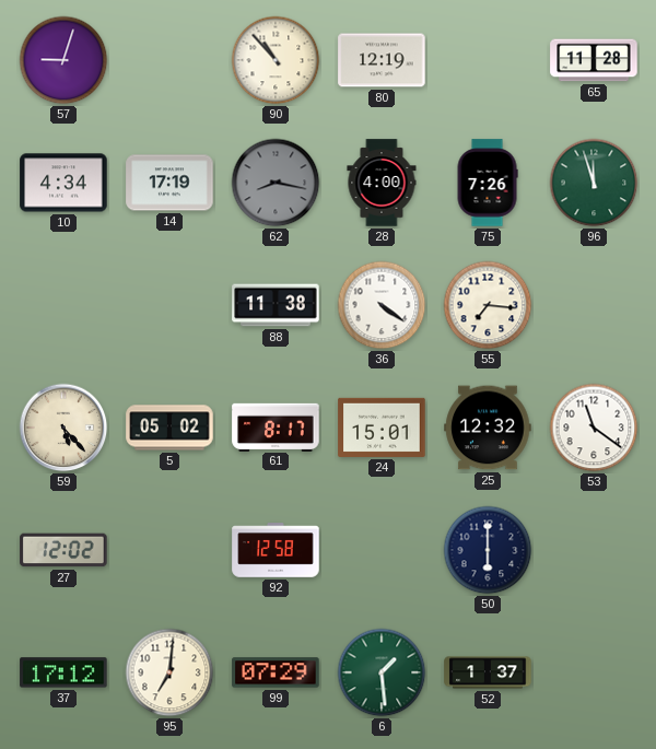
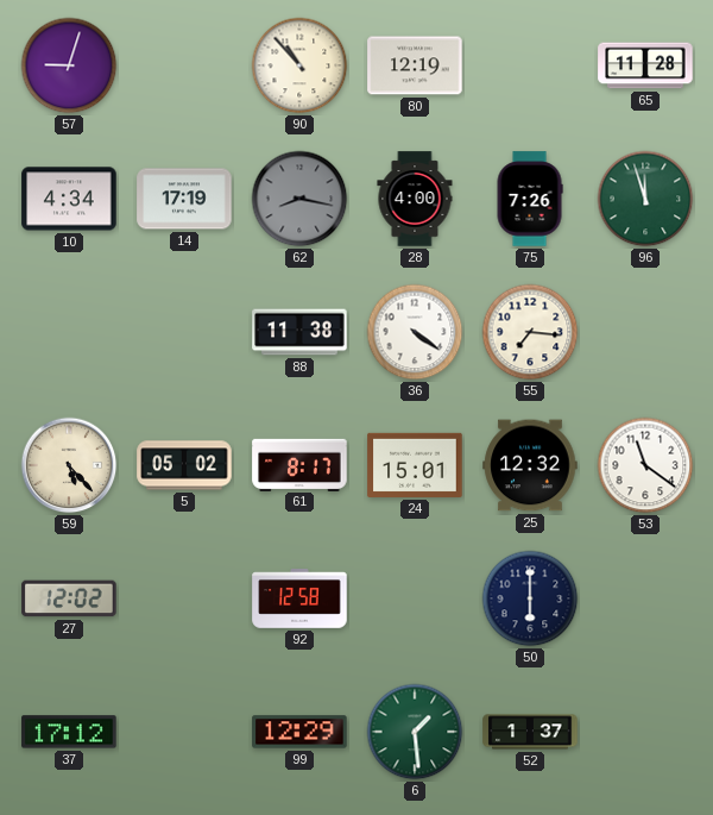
95: 7:01 -> none (169, 672)
99: 07:29 -> 12:29 (299, 732)
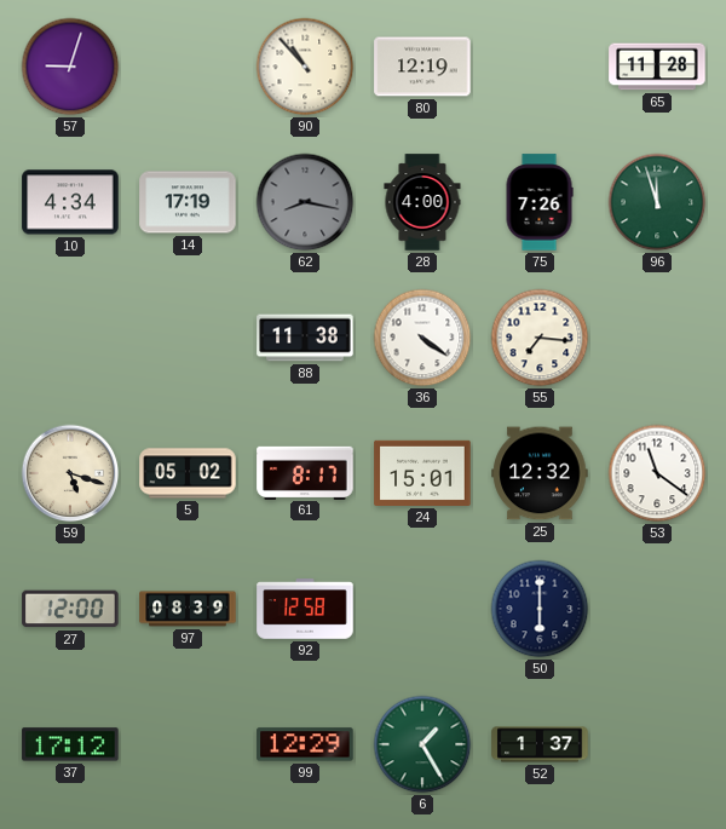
59: 5:23 -> 5:18 (70, 473)
27: 12:02 -> 12:00 (70, 609)
97: none -> 08:39 (188, 609)
6: 1:29 -> 1:25 (422, 744)
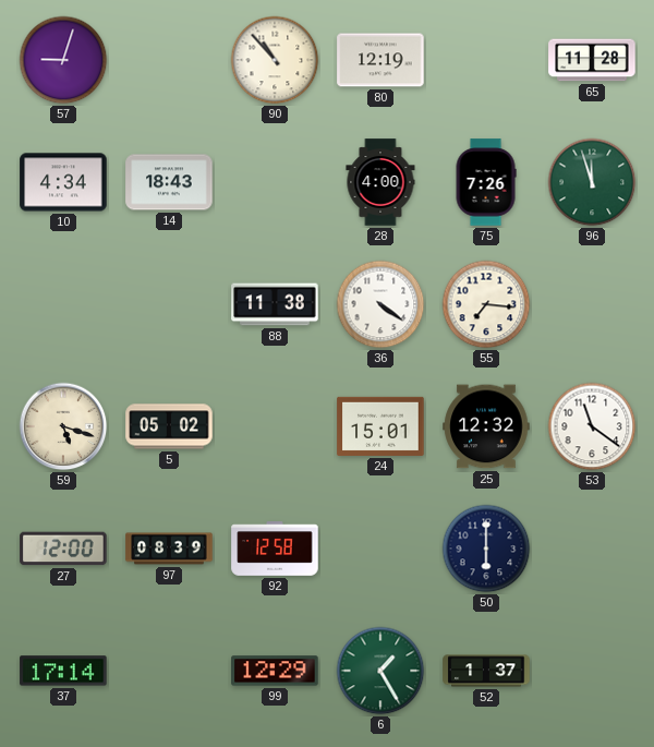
14: 17:19 -> 18:43 (169, 182)
62: 8:17 -> none (305, 202)
61: 8:17 -> none (305, 472)
37: 17:12 -> 17:14 (63, 671)
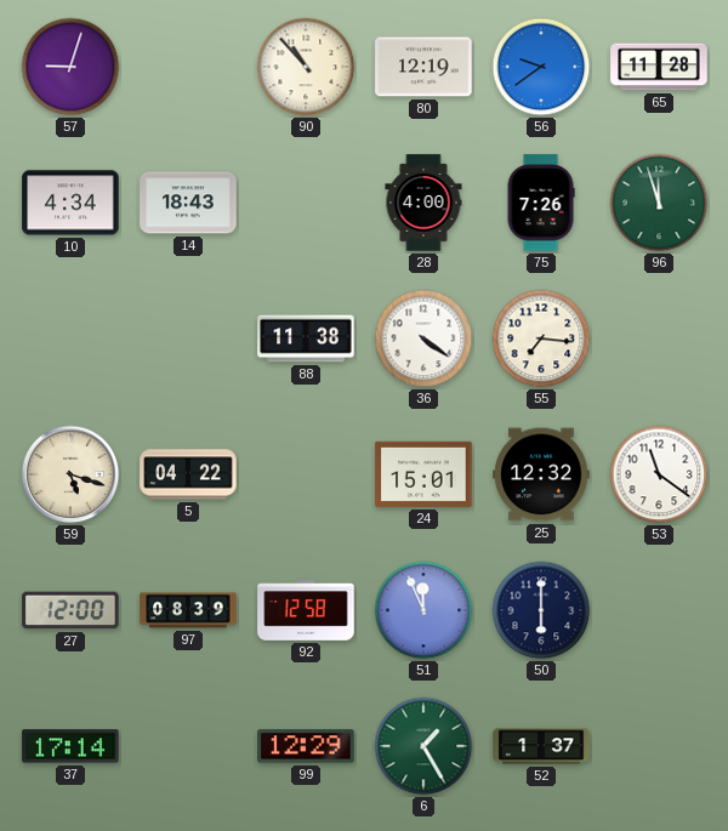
56: none -> 9:39 (541, 67)
5: 05:02 -> 04:22 (188, 474)
51: none -> 11:56 (423, 610)
